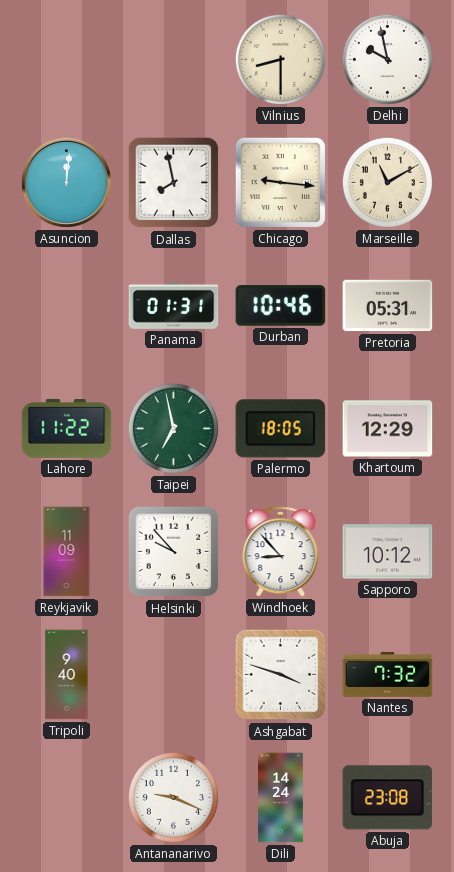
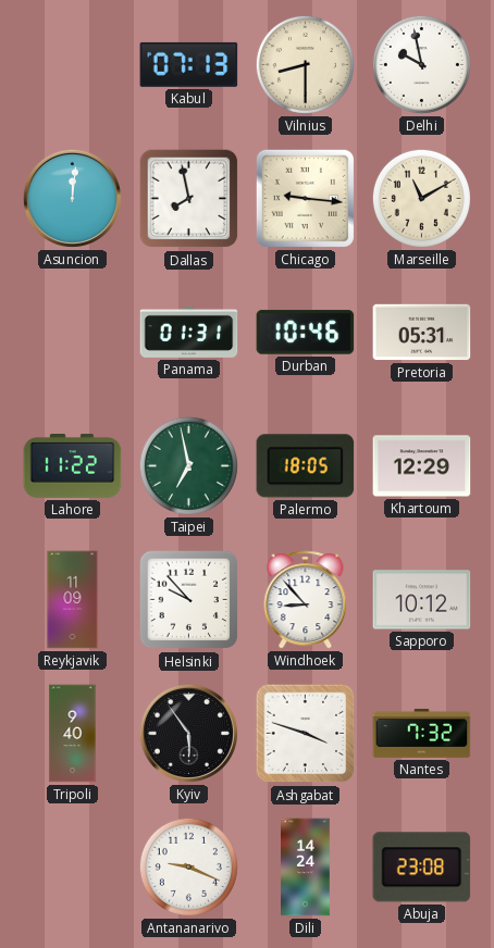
Kabul: none -> 07:13 (189, 64)
Kyiv: none -> 5:54 (188, 733)
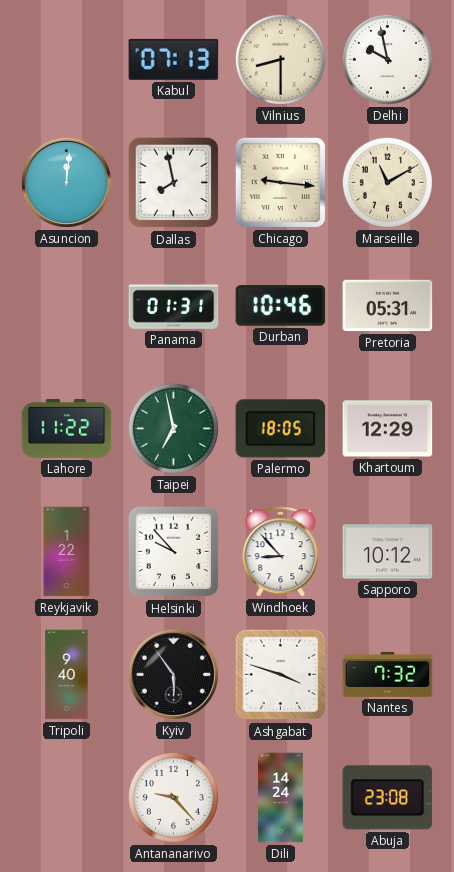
Reykjavik: 11:09 -> 1:22 (67, 552)
Antananarivo: 9:19 -> 9:23 (173, 797)
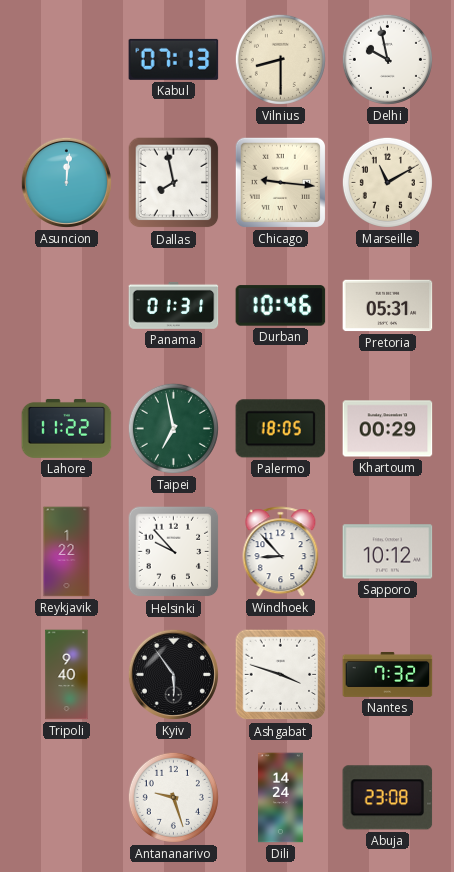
Khartoum: 12:29 -> 00:29 (388, 429)
Antananarivo: 9:23 -> 9:27 (173, 797)
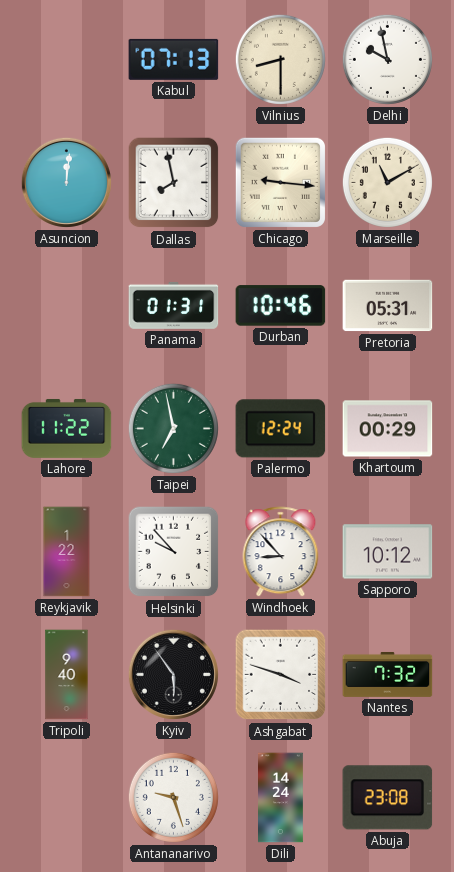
Palermo: 18:05 -> 12:24 (281, 429)
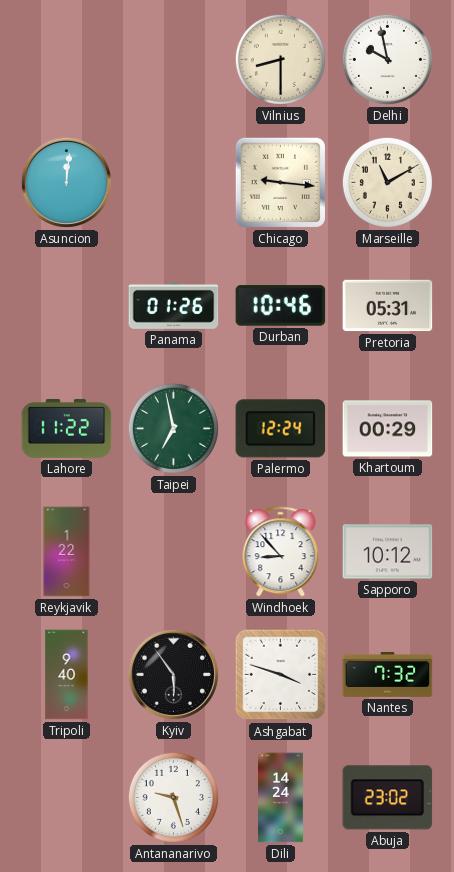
Kabul: 07:13 -> none (174, 59)
Dallas: 7:58 -> none (174, 183)
Panama: 01:31 -> 01:26 (174, 305)
Helsinki: 9:53 -> none (174, 552)
Abuja: 23:08 -> 23:02 (388, 798)
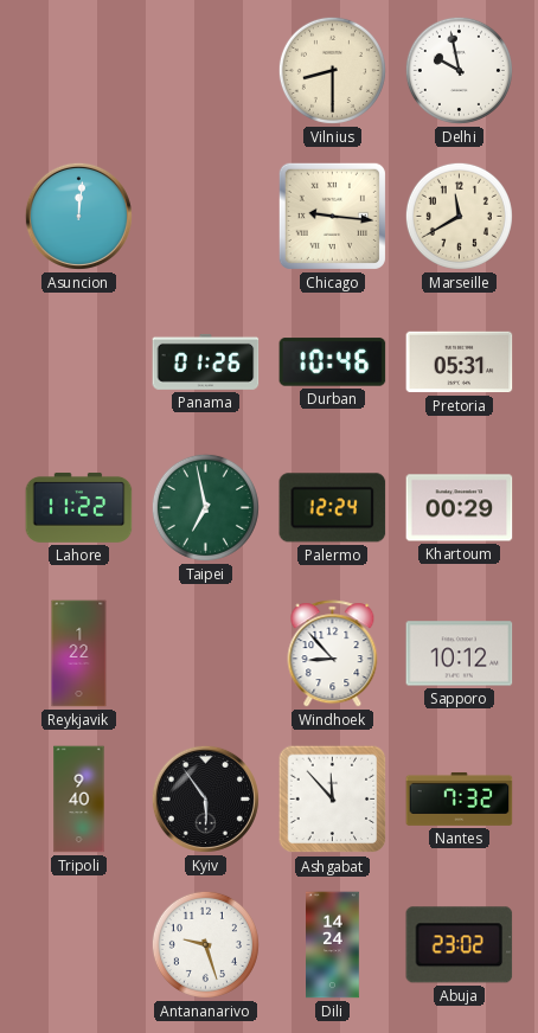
Marseille: 11:10 -> 11:40 (459, 216)
Ashgabat: 3:48 -> 11:53 (333, 800)
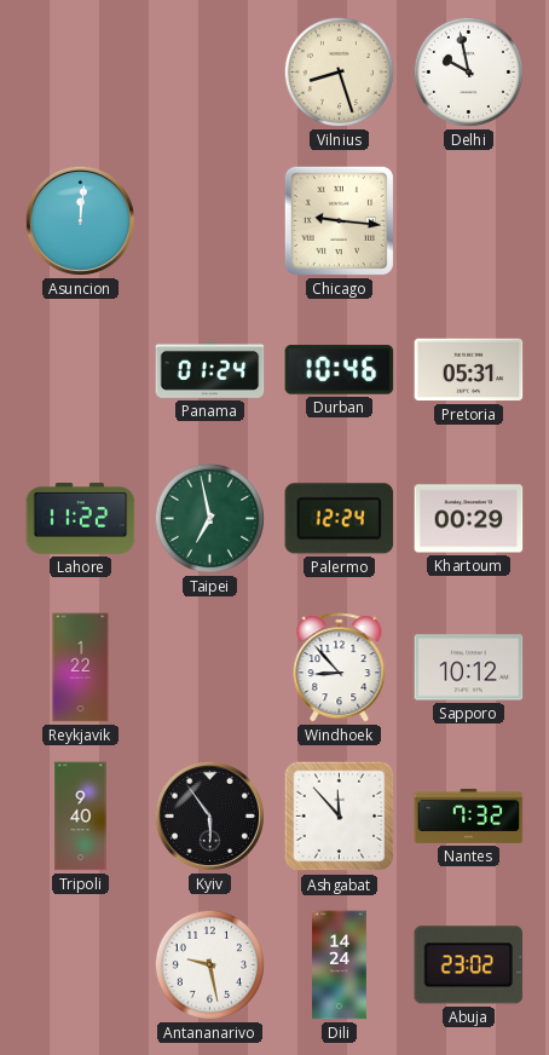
Vilnius: 8:30 -> 8:27 (339, 71)
Marseille: 11:40 -> none (459, 216)
Panama: 01:26 -> 01:24 (210, 369)
Antananarivo: 9:27 -> 9:28 (209, 964)
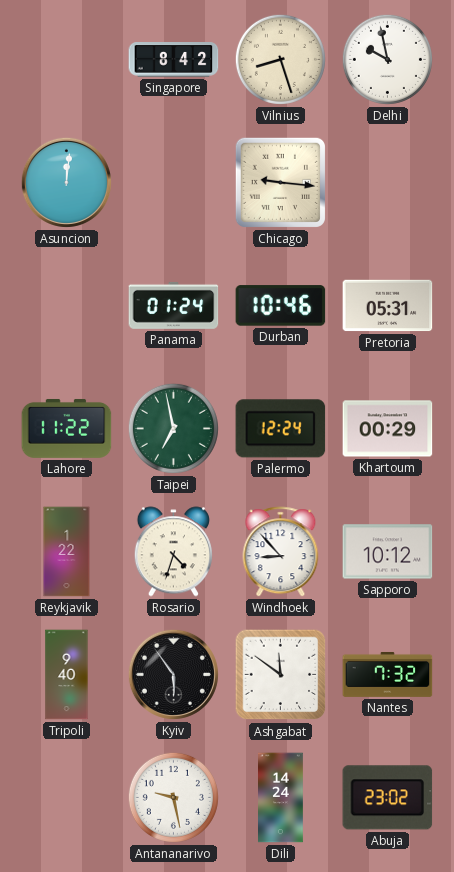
Singapore: none -> 8:42 (174, 60)
Rosario: none -> 4:33 (173, 552)
Ashgabat: 11:53 -> 11:51 (281, 675)
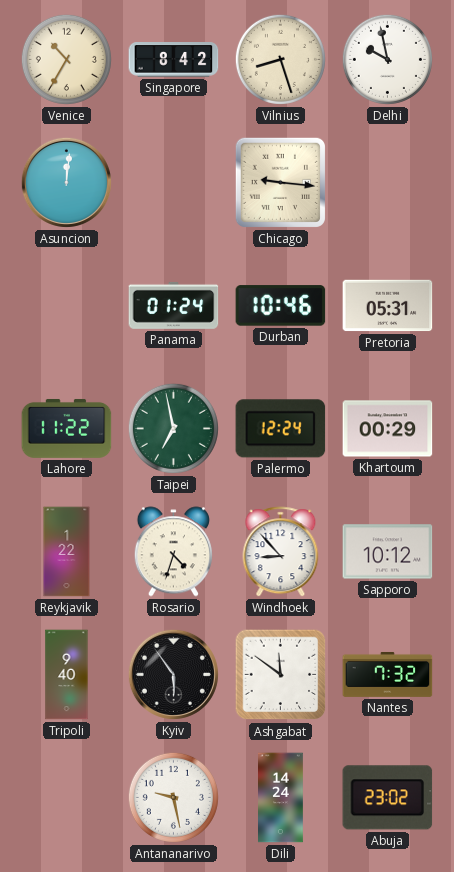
Venice: none -> 10:35 (66, 59)
